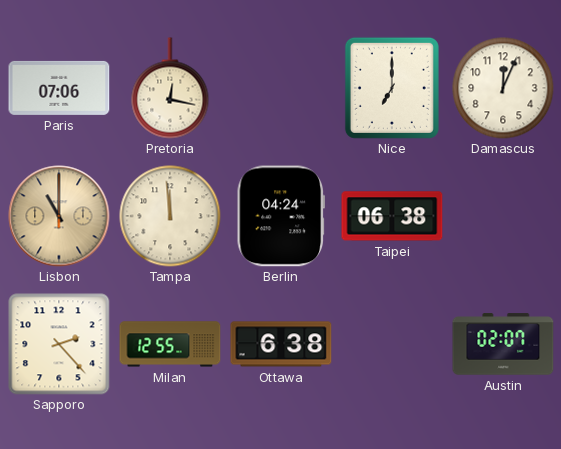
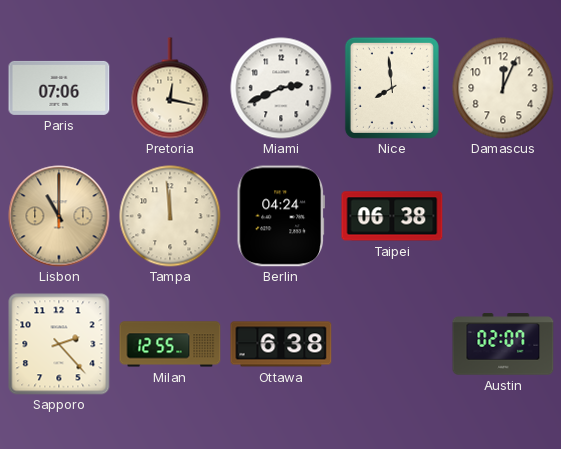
Miami: none -> 2:41 (281, 88)
Nice: 7:00 -> 7:59 (392, 88)
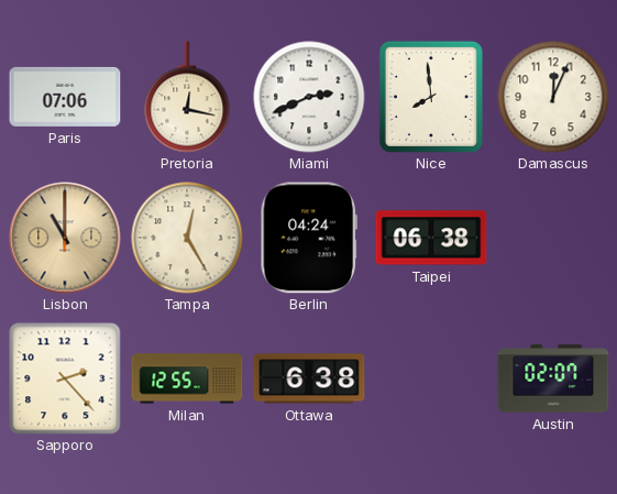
Tampa: 11:59 -> 12:25 (187, 238)
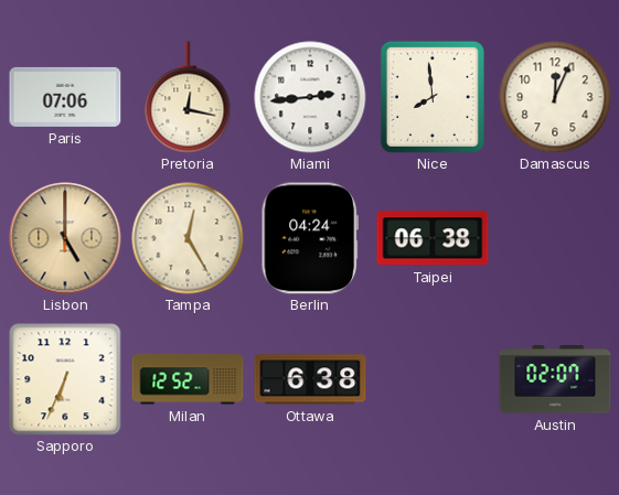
Miami: 2:41 -> 2:44 (310, 97)
Lisbon: 11:00 -> 5:00 (65, 238)
Sapporo: 2:23 -> 6:34 (65, 379)
Milan: 12:55 -> 12:52 (188, 379)
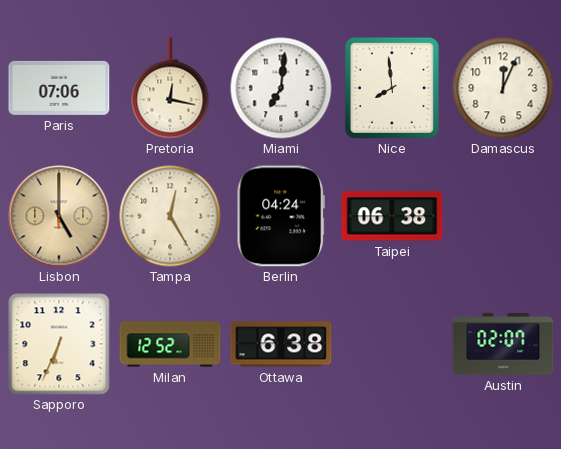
Miami: 2:44 -> 7:01 (281, 88)
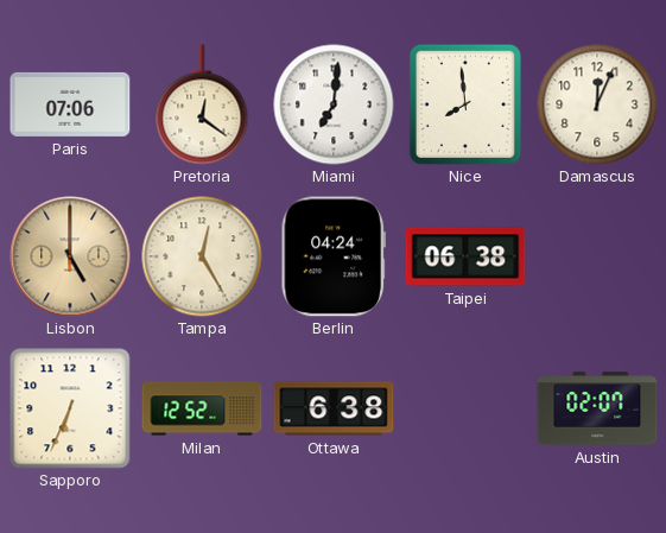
Pretoria: 12:17 -> 12:21 (202, 104)
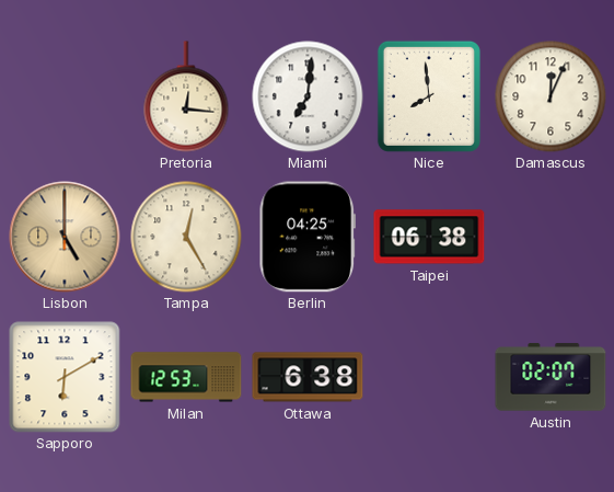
Paris: 07:06 -> none (70, 104)
Pretoria: 12:21 -> 12:16 (186, 96)
Berlin: 04:24 -> 04:25 (306, 237)
Sapporo: 6:34 -> 6:10 (65, 377)
Milan: 12:52 -> 12:53 (186, 377)
